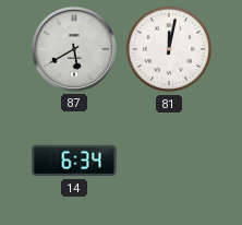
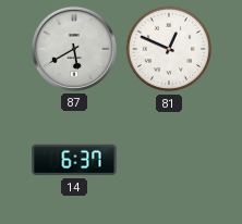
81: 12:02 -> 12:49 (169, 49)
14: 6:34 -> 6:37 (74, 160)
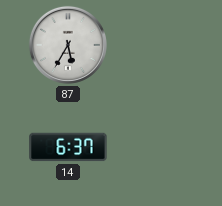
87: 5:40 -> 5:35 (68, 45)
81: 12:49 -> none (169, 49)
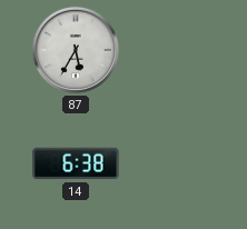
14: 6:37 -> 6:38 (76, 163)
